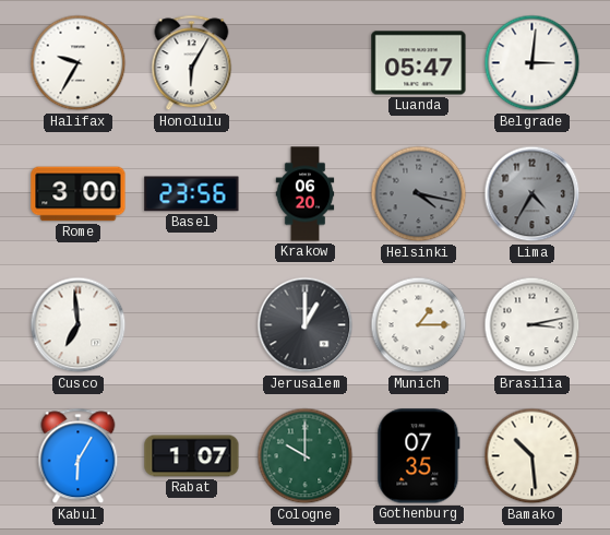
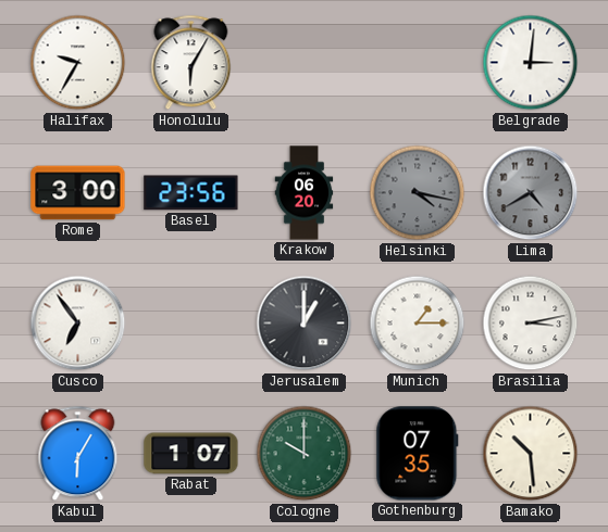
Luanda: 05:47 -> none (419, 63)
Lima: 4:35 -> 4:40 (531, 193)
Cusco: 6:59 -> 6:54 (78, 324)
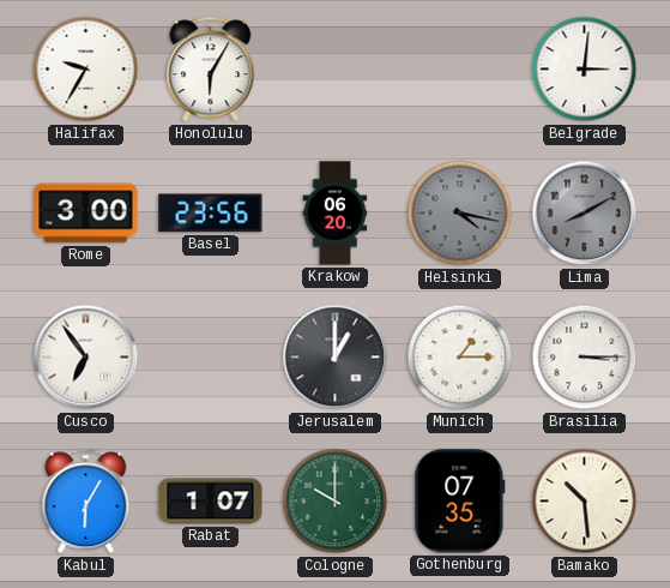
Lima: 4:40 -> 8:10 (585, 214)
Brasilia: 3:13 -> 3:15 (585, 358)
